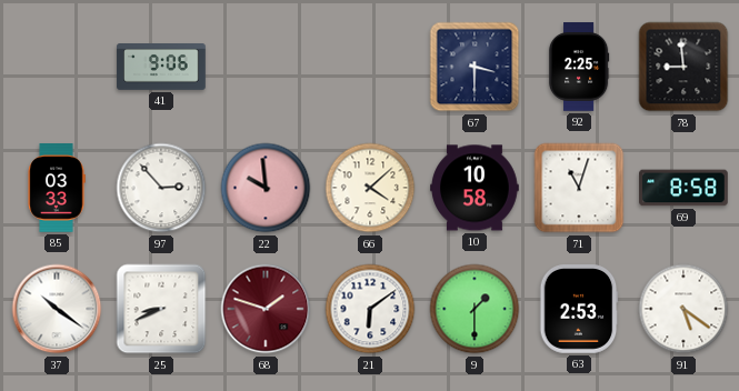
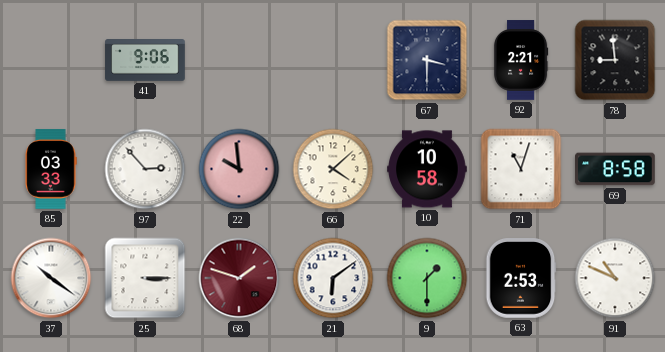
92: 2:25 -> 2:21 (521, 60)
25: 8:41 -> 3:15 (145, 278)
91: 5:21 -> 10:49 (615, 278)
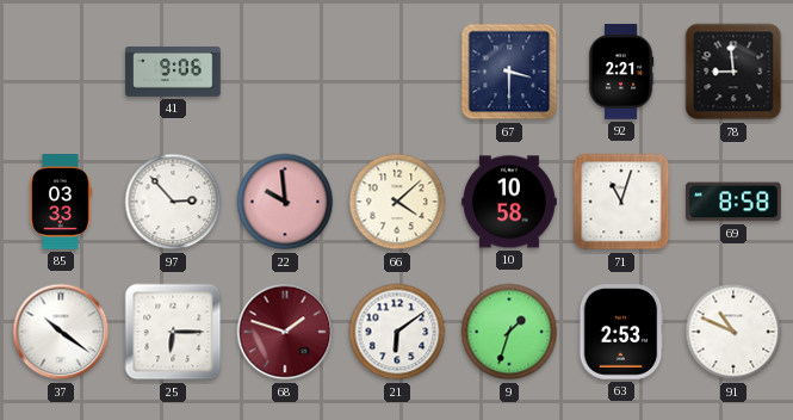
25: 3:15 -> 6:15 (173, 332)
9: 1:30 -> 1:33 (509, 332)
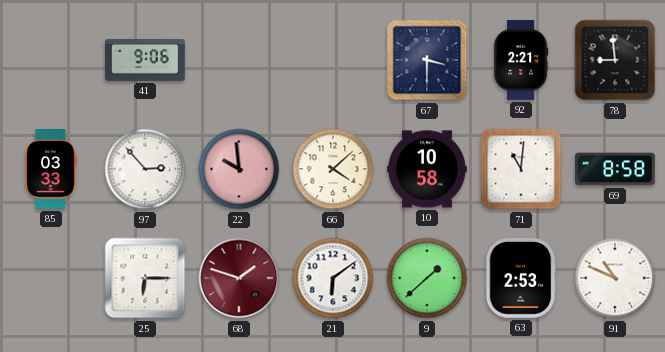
71: 11:03 -> 11:01 (521, 169)
37: 10:21 -> none (61, 332)
9: 1:33 -> 1:38 (427, 278)
